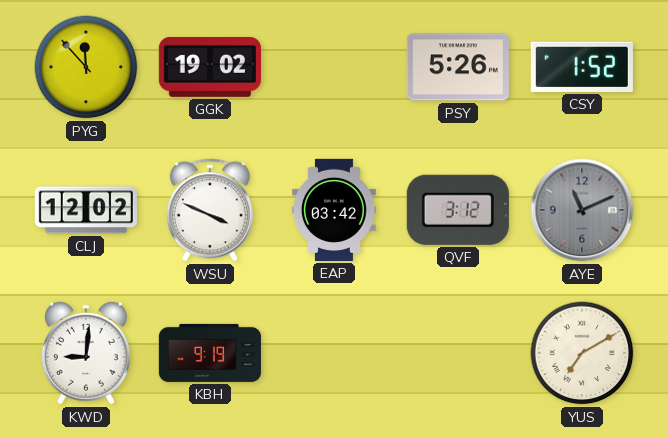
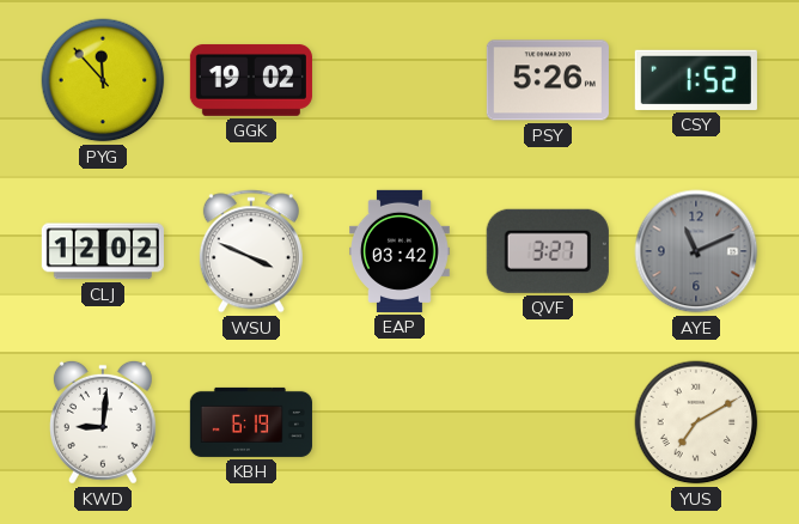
QVF: 3:12 -> 3:27 (548, 251)
KBH: 9:19 -> 6:19 (251, 422)
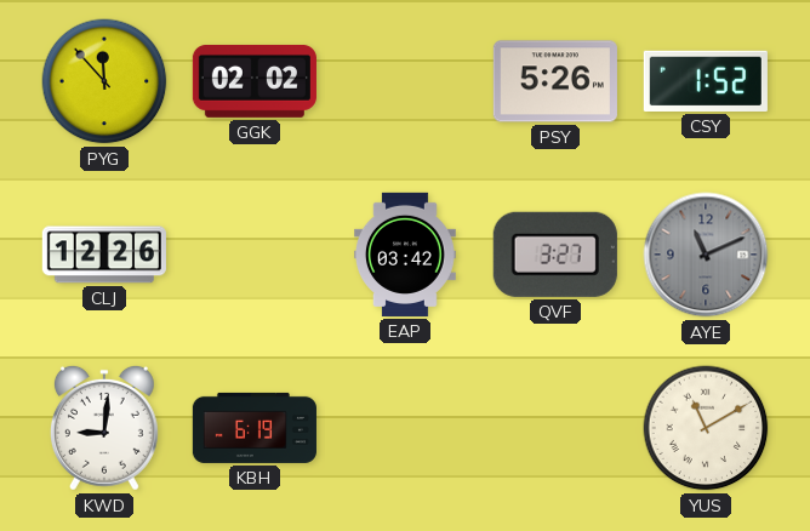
GGK: 19:02 -> 02:02 (255, 81)
CLJ: 12:02 -> 12:26 (104, 255)
WSU: 3:49 -> none (251, 251)
YUS: 7:10 -> 11:10 (706, 428)
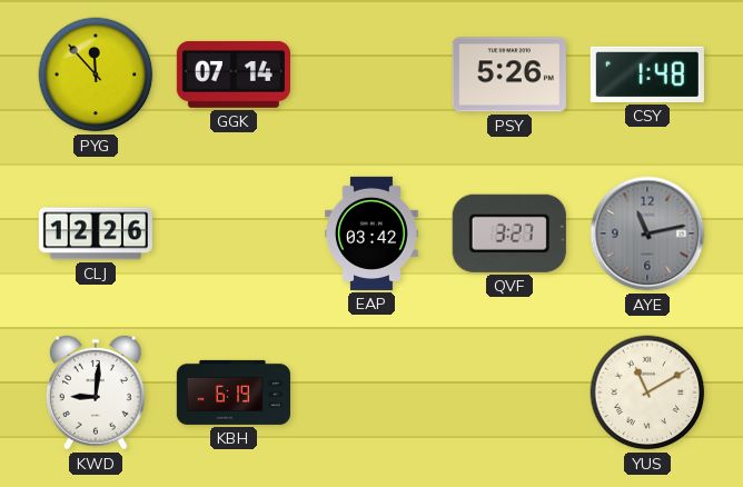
GGK: 02:02 -> 07:14 (234, 74)
CSY: 1:52 -> 1:48 (647, 74)
AYE: 11:11 -> 11:13 (647, 233)
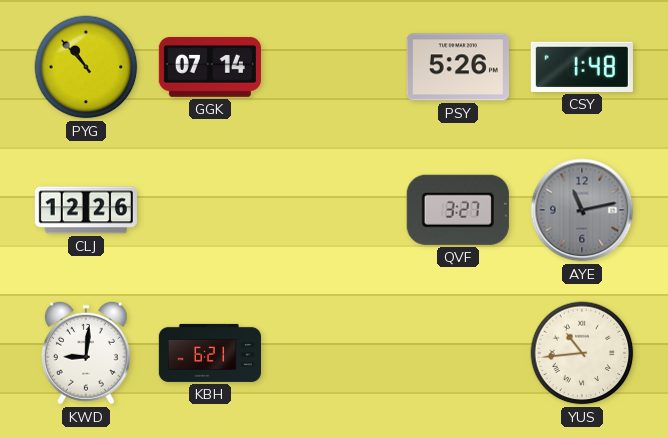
PYG: 11:53 -> 10:53 (86, 67)
EAP: 03:42 -> none (373, 233)
KBH: 6:19 -> 6:21 (210, 353)
YUS: 11:10 -> 10:44 (582, 353)
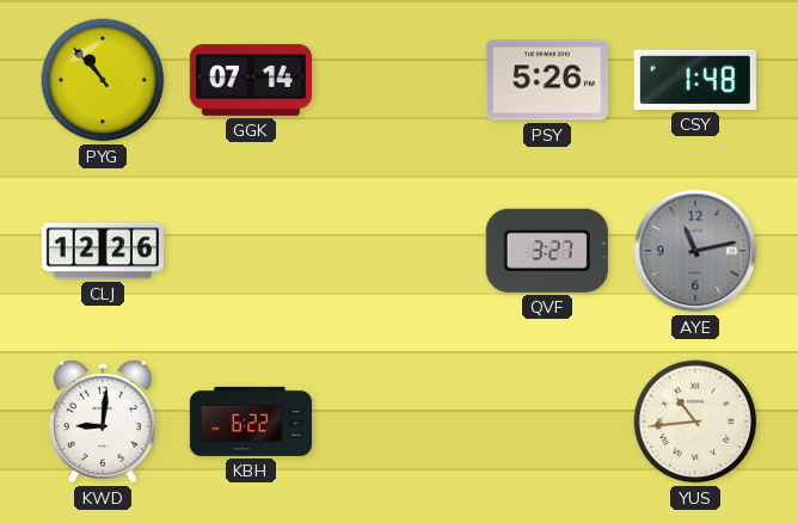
KBH: 6:21 -> 6:22 (251, 422)
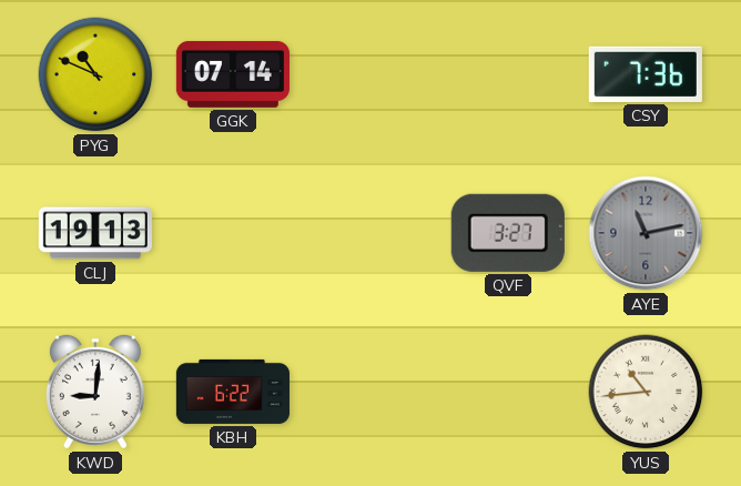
PYG: 10:53 -> 10:49 (95, 74)
PSY: 5:26 -> none (547, 80)
CSY: 1:48 -> 7:36 (646, 74)
CLJ: 12:26 -> 19:13 (95, 233)
